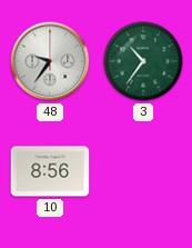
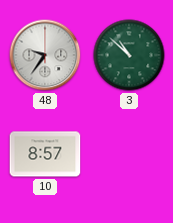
3: 10:36 -> 10:52 (129, 55)
10: 8:56 -> 8:57 (45, 154)
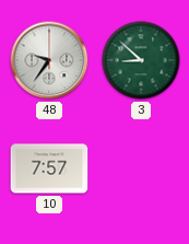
3: 10:52 -> 8:52 (141, 60)
10: 8:57 -> 7:57 (49, 169)
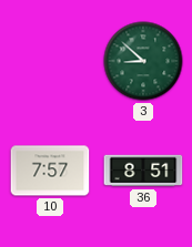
48: 9:36 -> none (49, 60)
36: none -> 8:51 (143, 171)
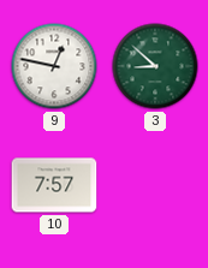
9: none -> 12:47 (54, 66)
36: 8:51 -> none (143, 171)
